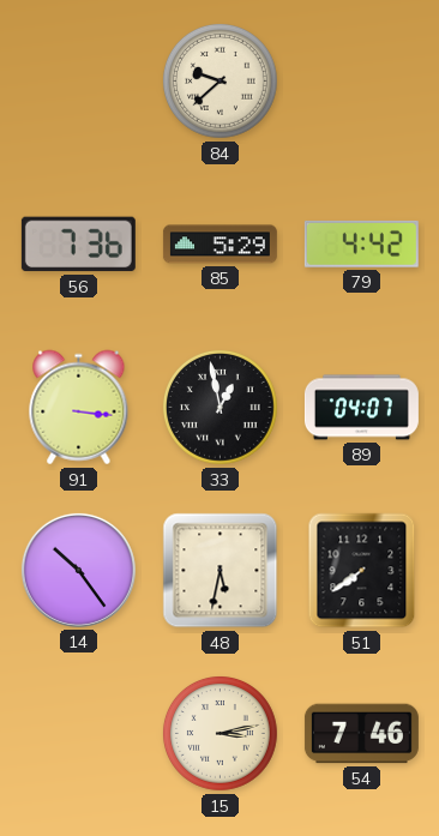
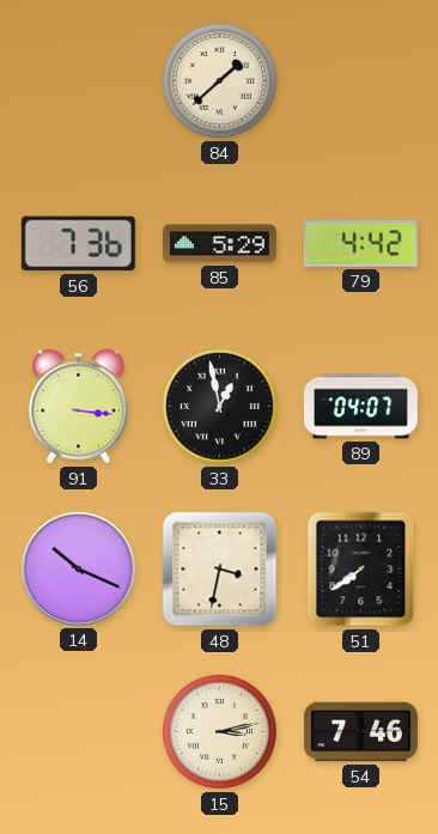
84: 9:38 -> 1:38 (220, 80)
14: 10:24 -> 10:19 (78, 568)
48: 5:32 -> 3:32 (220, 570)
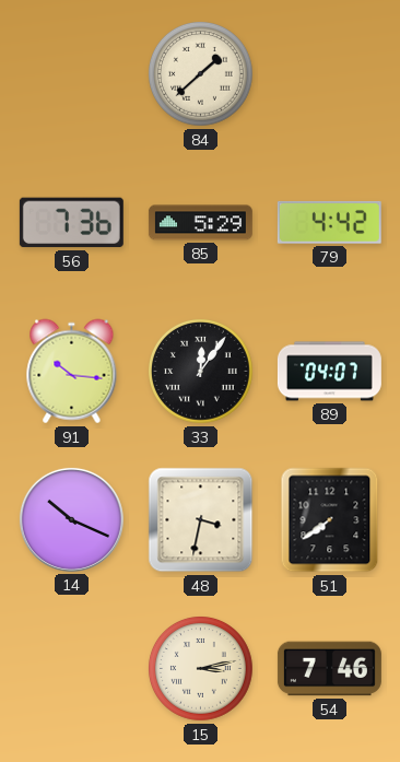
91: 3:16 -> 10:16 (72, 372)
33: 12:58 -> 12:06 (201, 371)
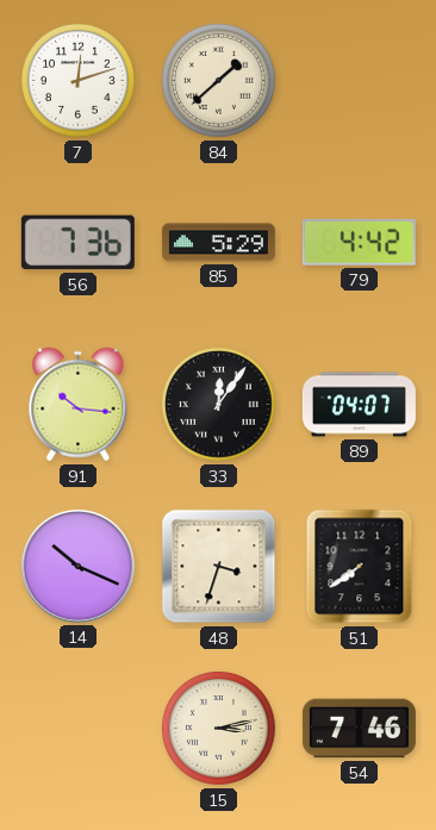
7: none -> 12:12 (79, 80)
48: 3:32 -> 3:33 (219, 567)
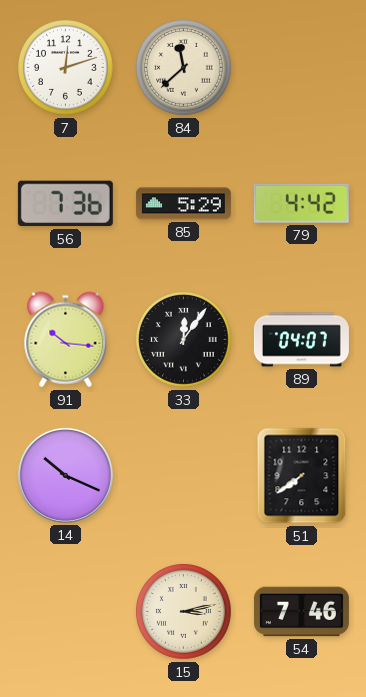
84: 1:38 -> 11:38 (184, 67)
48: 3:33 -> none (219, 567)
